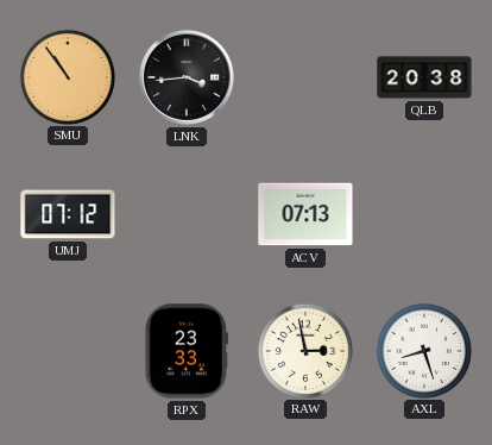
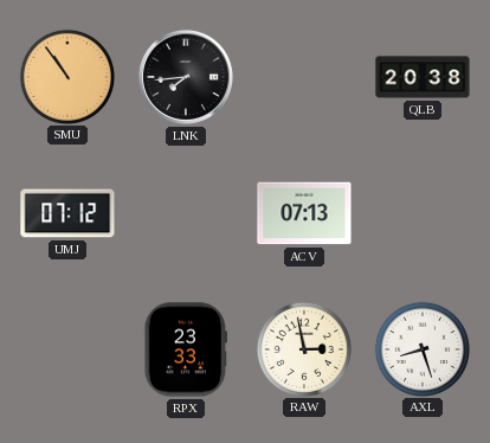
LNK: 3:44 -> 7:44 (186, 77)
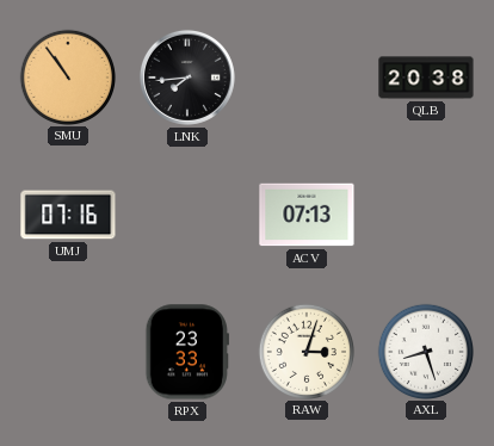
UMJ: 07:12 -> 07:16 (68, 215)
RAW: 2:58 -> 3:03 (305, 351)
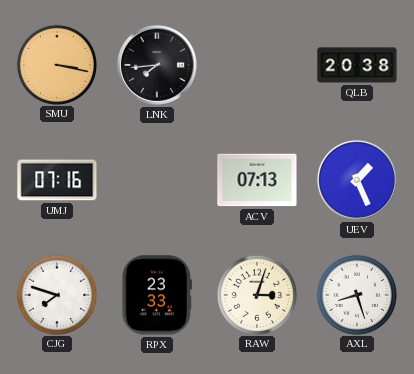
SMU: 10:54 -> 3:17 (56, 64)
UEV: none -> 1:26 (357, 180)
CJG: none -> 7:48 (56, 294)
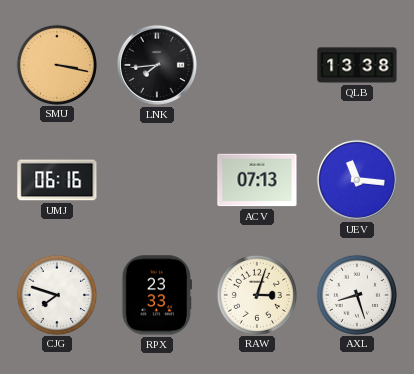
QLB: 20:38 -> 13:38 (357, 65)
UMJ: 07:16 -> 06:16 (57, 180)
UEV: 1:26 -> 11:16 (357, 180)
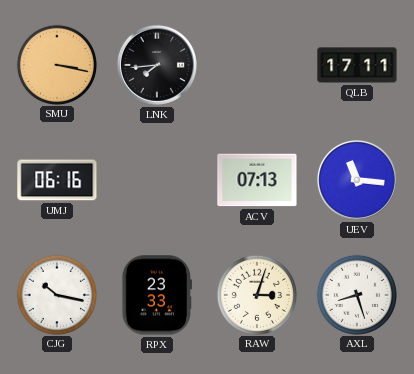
QLB: 13:38 -> 17:11 (357, 65)
CJG: 7:48 -> 10:17 (56, 294)
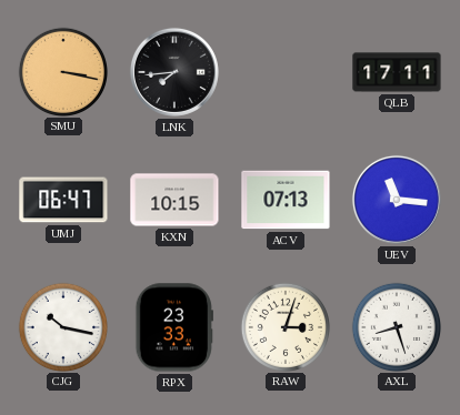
UMJ: 06:16 -> 06:47 (63, 200)
KXN: none -> 10:15 (174, 200)
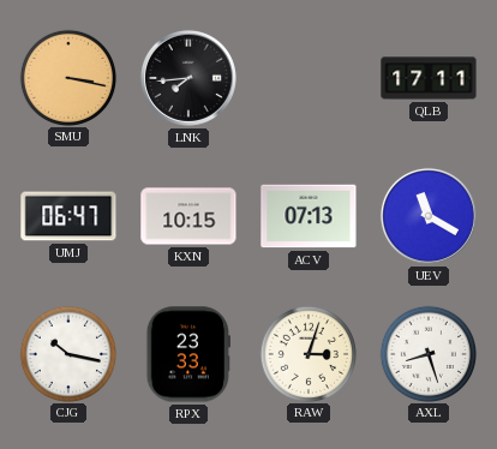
UEV: 11:16 -> 11:20 (429, 216)
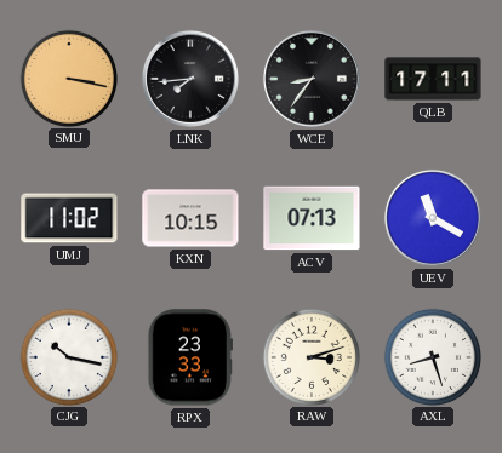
WCE: none -> 8:36 (312, 79)
UMJ: 06:47 -> 11:02 (69, 218)
RAW: 3:03 -> 3:12 (310, 356)
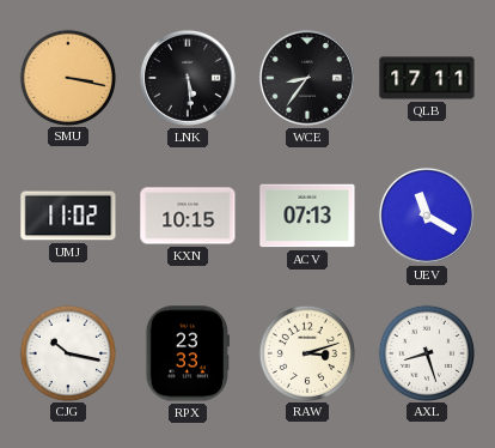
LNK: 7:44 -> 5:29 (188, 78)
